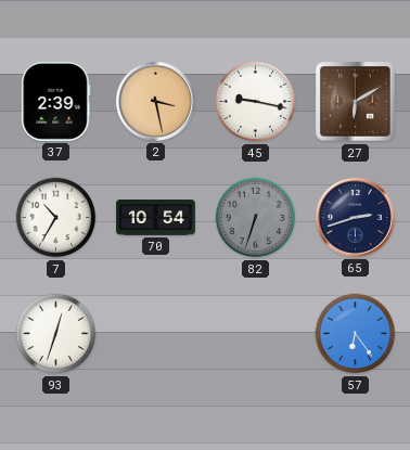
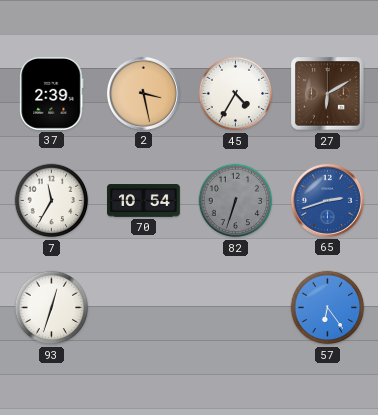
45: 9:17 -> 4:35 (236, 94)
7: 10:35 -> 11:35 (52, 201)
65 dial: navy -> blue (327, 200)
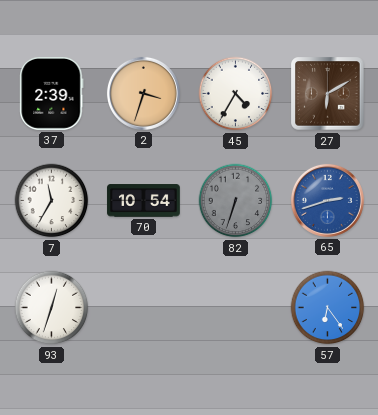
2: 3:28 -> 3:33 (143, 93)
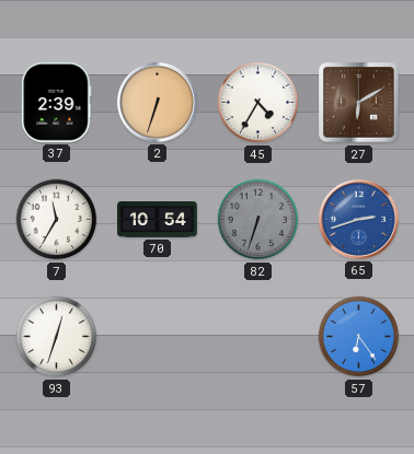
2: 3:33 -> 6:33 (157, 102)
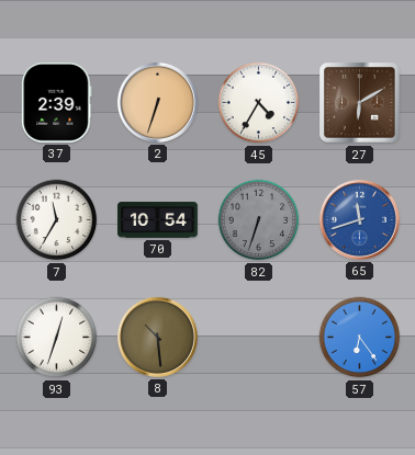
65: 2:42 -> 11:42 (359, 219)
8: none -> 10:29 (157, 337)
